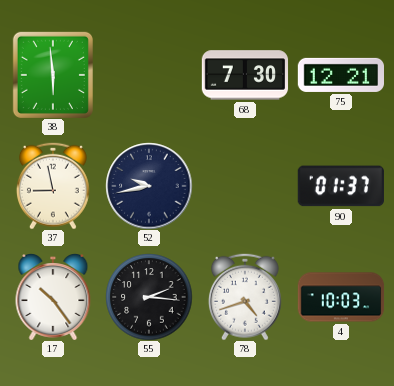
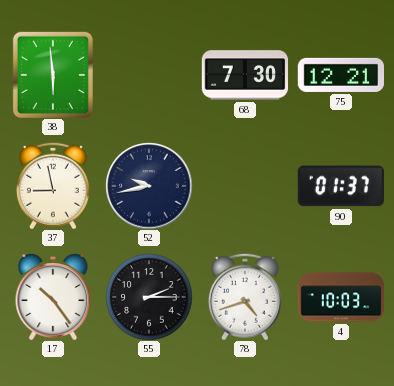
55: 2:16 -> 2:15 (149, 297)
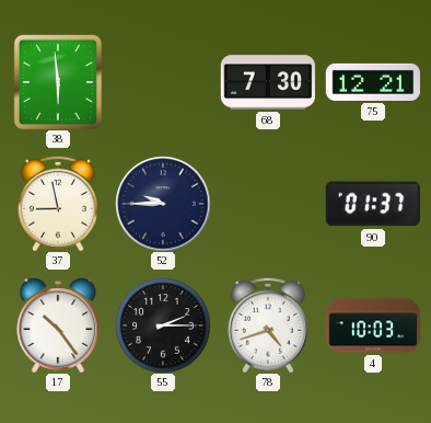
52: 9:43 -> 9:45 (163, 204)
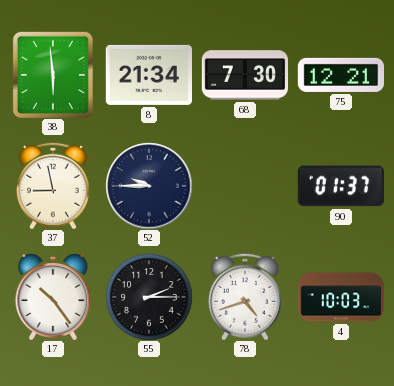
8: none -> 21:34 (148, 75)
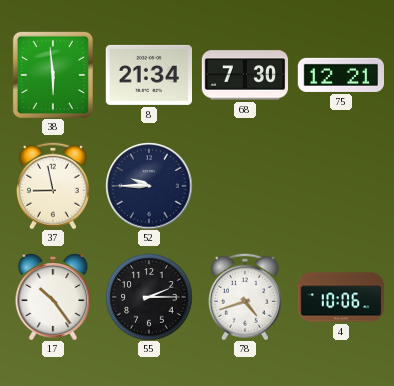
90: 01:37 -> none (341, 186)
4: 10:03 -> 10:06 (341, 297)
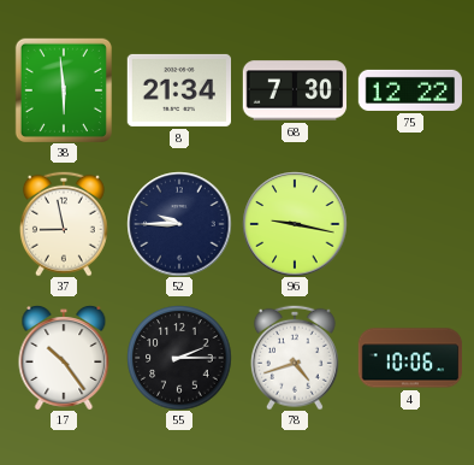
75: 12:21 -> 12:22 (409, 90)
96: none -> 9:17 (295, 224)
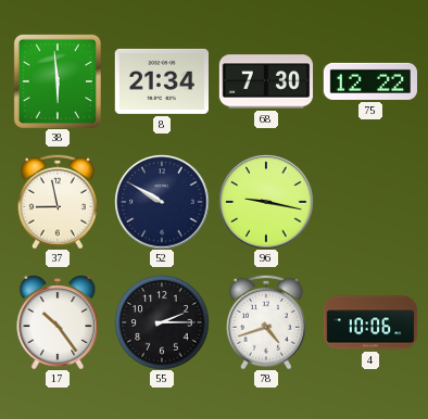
52: 9:45 -> 9:50 (162, 202)
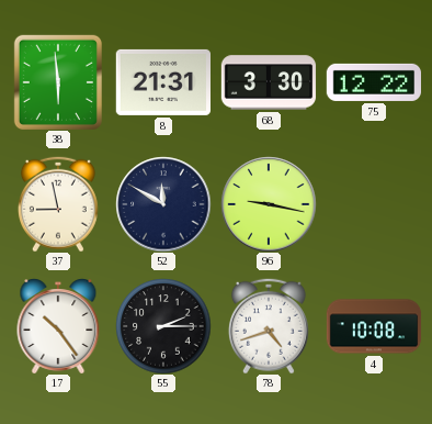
8: 21:34 -> 21:31 (162, 82)
68: 7:30 -> 3:30 (269, 82)
52: 9:50 -> 11:50 (163, 204)
4: 10:06 -> 10:08 (374, 326)
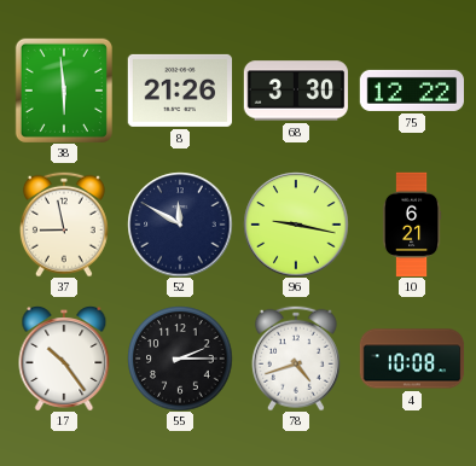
8: 21:31 -> 21:26 (179, 91)
10: none -> 6:21 (412, 225)
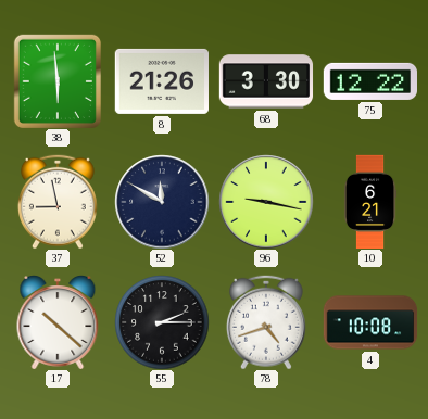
17: 10:24 -> 10:22 (58, 322)
